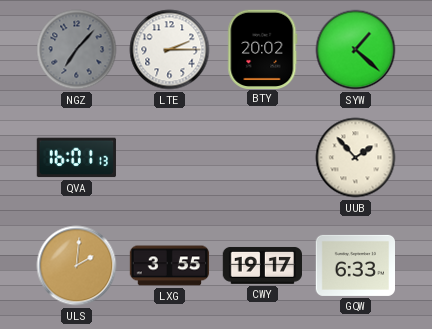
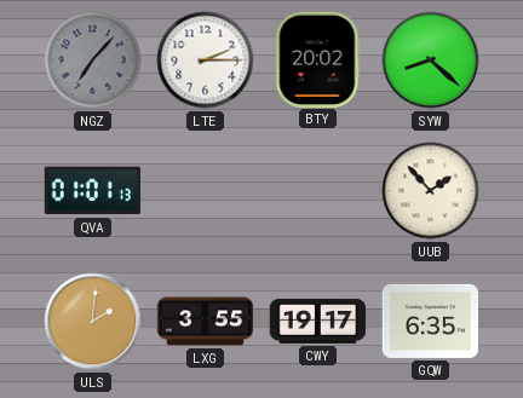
SYW: 1:22 -> 8:22 (431, 60)
QVA: 16:01 -> 01:01 (92, 191)
GQW: 6:33 -> 6:35 (430, 321)
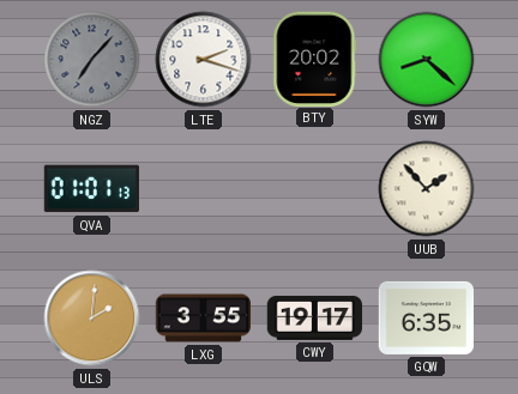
LTE: 2:15 -> 2:18 (204, 60)
